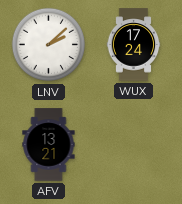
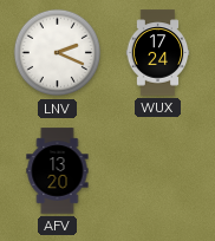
LNV: 2:08 -> 2:19 (58, 53)
AFV: 13:21 -> 13:20 (58, 171)
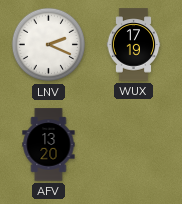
WUX: 17:24 -> 17:19 (134, 45)
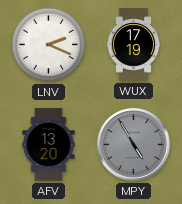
MPY: none -> 4:55 (134, 145)
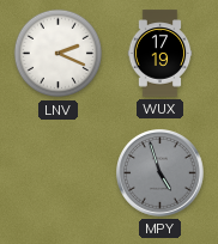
AFV: 13:20 -> none (49, 145)
MPY: 4:55 -> 4:57 (161, 173)
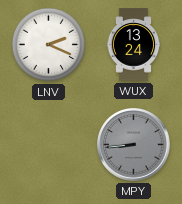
WUX: 17:19 -> 13:24 (134, 45)
MPY: 4:57 -> 8:44 (134, 145)
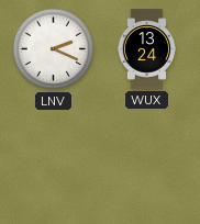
MPY: 8:44 -> none (134, 145)
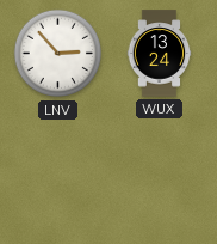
LNV: 2:19 -> 2:53 (58, 54)
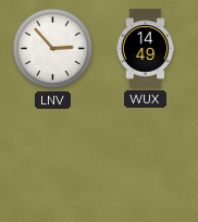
WUX: 13:24 -> 14:49 (146, 49)
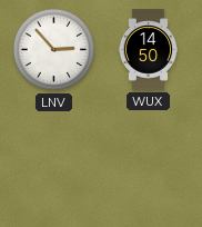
WUX: 14:49 -> 14:50 (149, 50)
